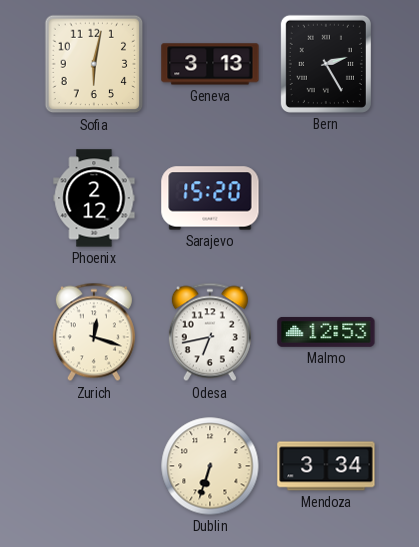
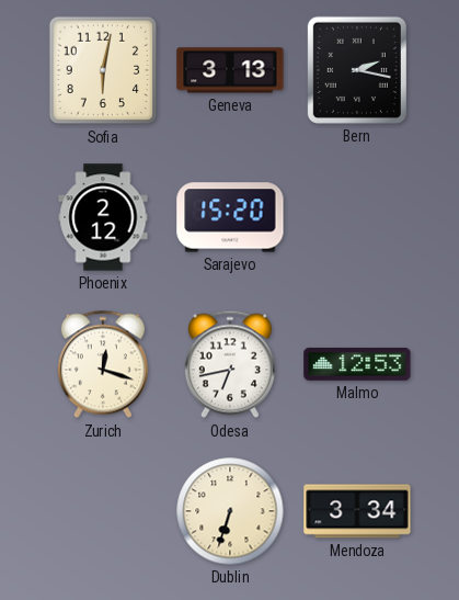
Bern: 2:25 -> 2:17 (357, 70)
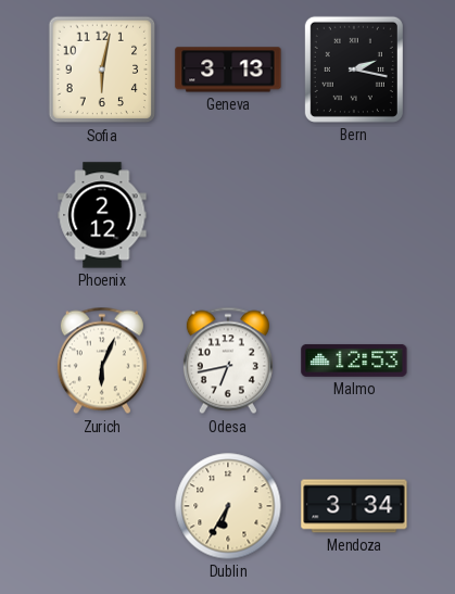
Sarajevo: 15:20 -> none (230, 217)
Zurich: 12:18 -> 6:04 (102, 361)
Dublin: 6:33 -> 6:35 (228, 506)
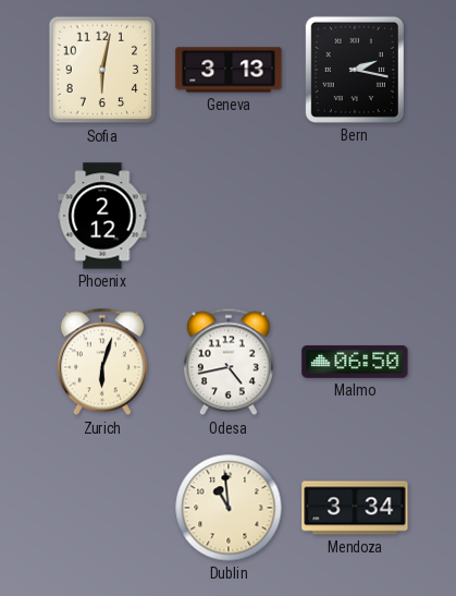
Zurich: 6:04 -> 6:03 (102, 362)
Odesa: 6:43 -> 4:43 (229, 362)
Malmo: 12:53 -> 06:50 (355, 362)
Dublin: 6:35 -> 10:59 (229, 508)
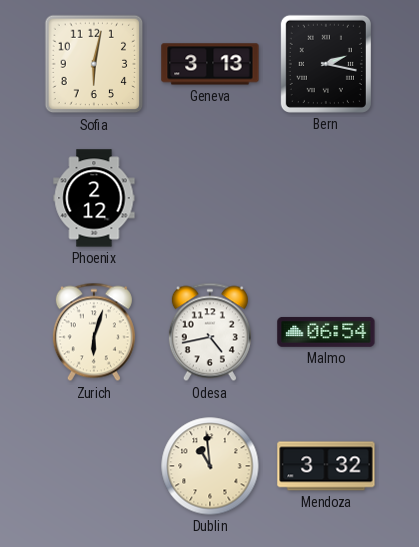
Malmo: 06:50 -> 06:54 (326, 332)
Mendoza: 3:34 -> 3:32 (326, 466)
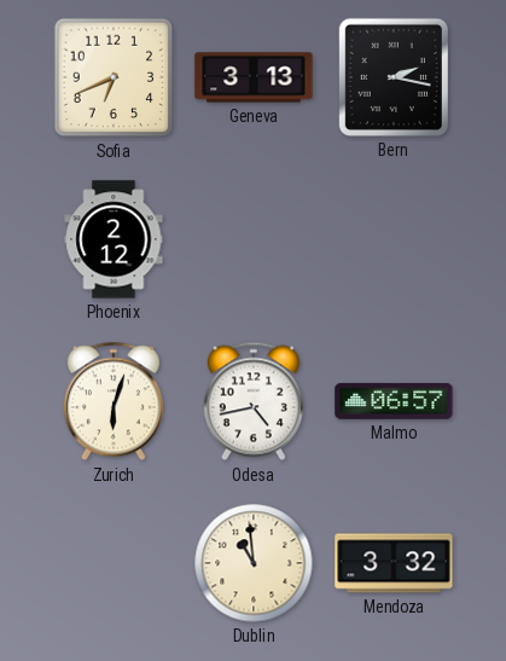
Sofia: 6:02 -> 6:41 (114, 77)
Malmo: 06:54 -> 06:57 (394, 401)
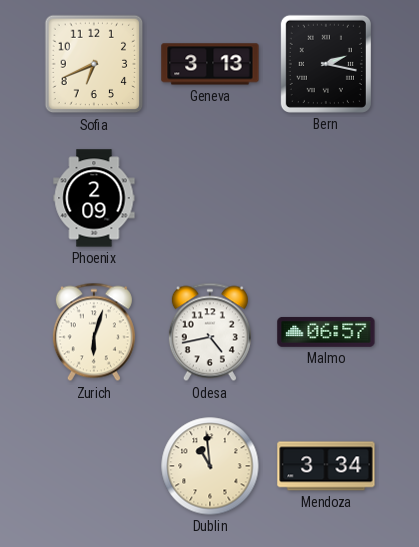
Phoenix: 2:12 -> 2:09 (94, 198)
Mendoza: 3:32 -> 3:34 (326, 466)
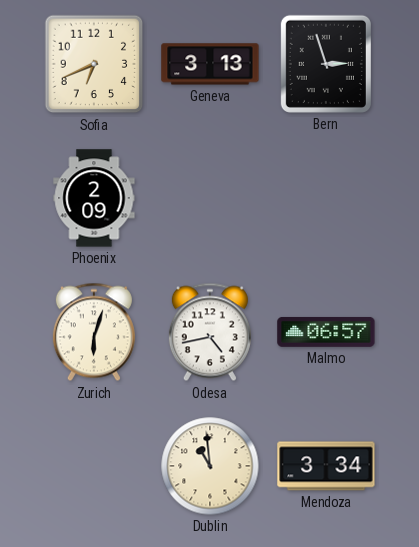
Bern: 2:17 -> 2:57 (326, 64)
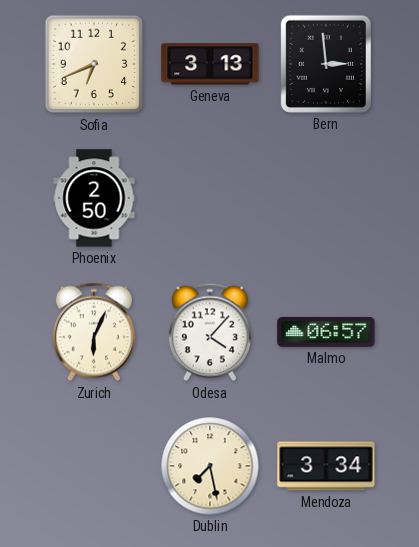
Bern: 2:57 -> 2:59 (326, 64)
Phoenix: 2:09 -> 2:50 (94, 198)
Zurich: 6:03 -> 6:04 (94, 332)
Odesa: 4:43 -> 4:07 (210, 332)
Dublin: 10:59 -> 7:28 (210, 466)
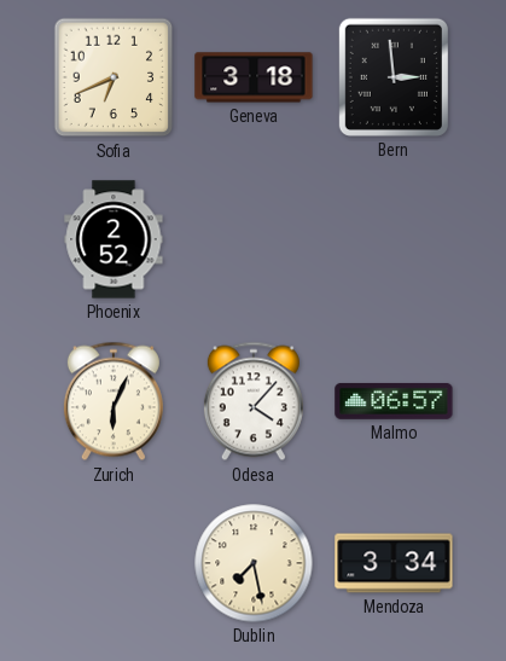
Geneva: 3:13 -> 3:18 (254, 77)
Phoenix: 2:50 -> 2:52 (114, 239)
